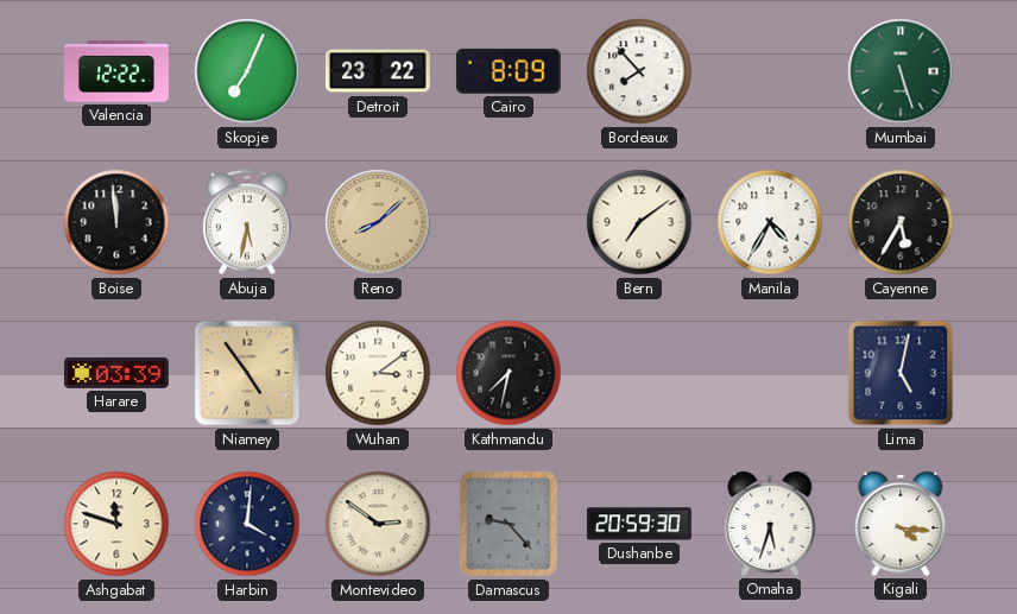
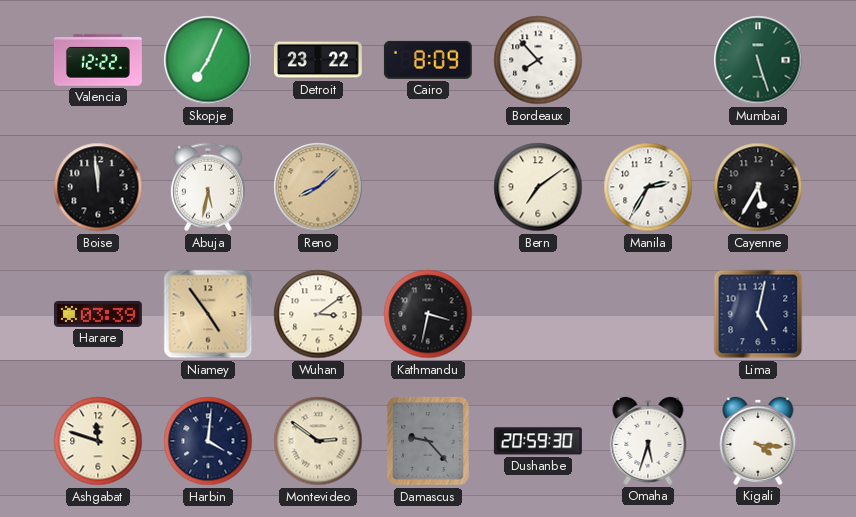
Manila: 4:35 -> 2:35 (648, 187)
Kathmandu: 7:32 -> 3:32 (428, 314)
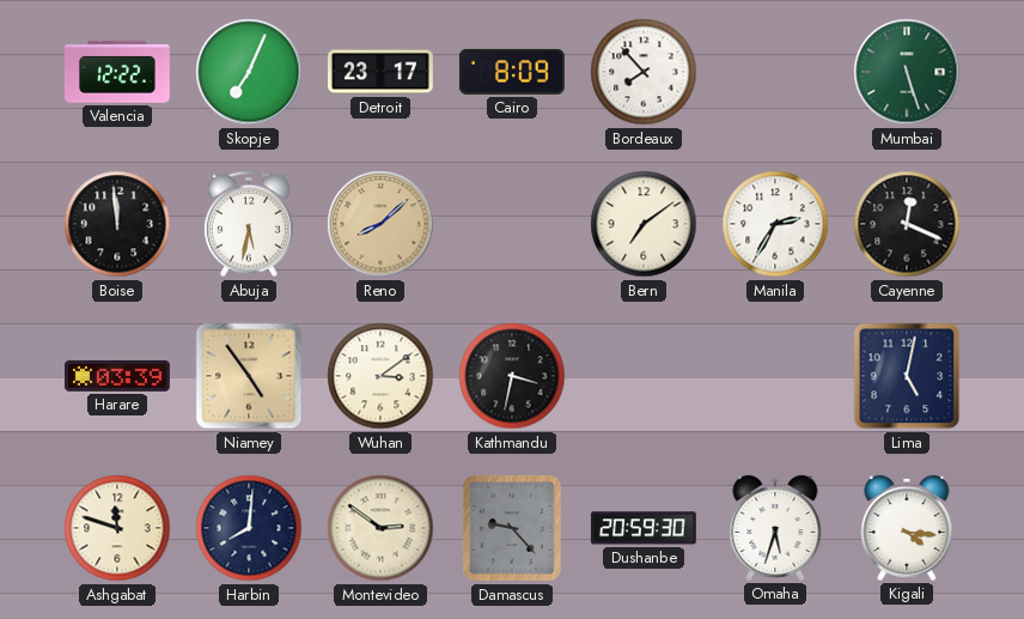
Detroit: 23:22 -> 23:17 (380, 72)
Cayenne: 5:35 -> 12:19 (907, 224)
Harbin: 4:01 -> 8:01 (249, 528)
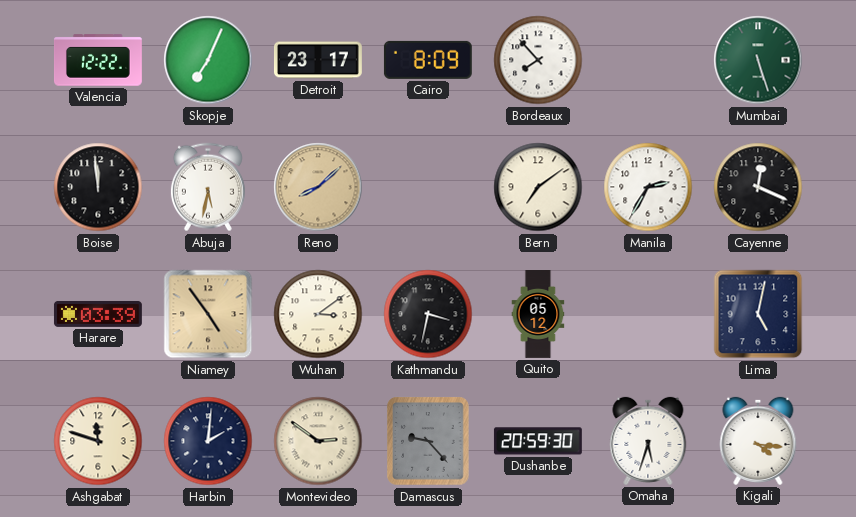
Quito: none -> 05:12 (538, 315)
Harbin: 8:01 -> 2:01 (208, 441)
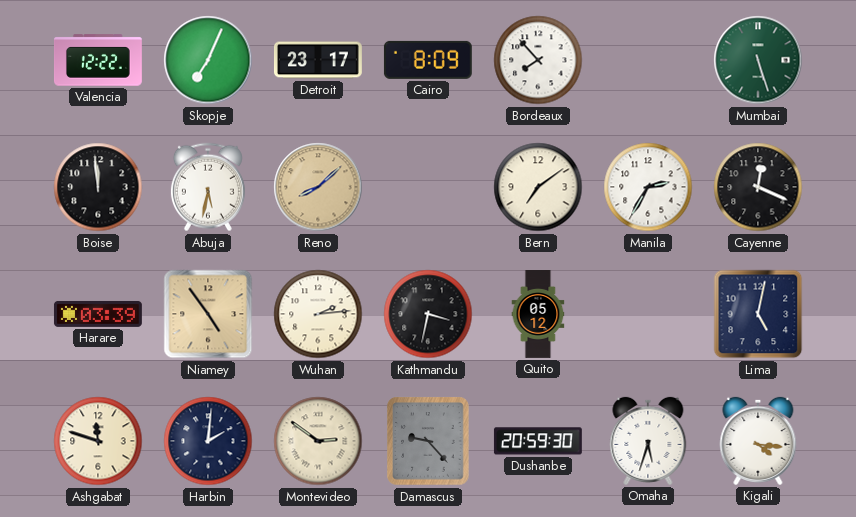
Wuhan: 3:09 -> 2:14 (318, 314)
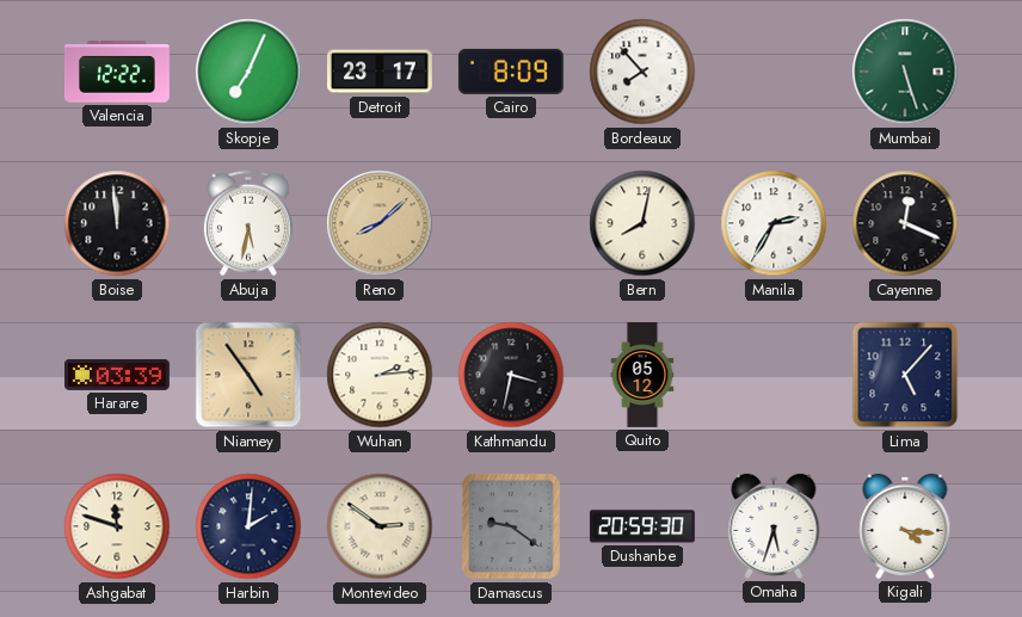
Bern: 7:09 -> 8:02 (642, 223)
Lima: 5:02 -> 5:07 (905, 375)
Damascus: 9:23 -> 9:21 (511, 526)
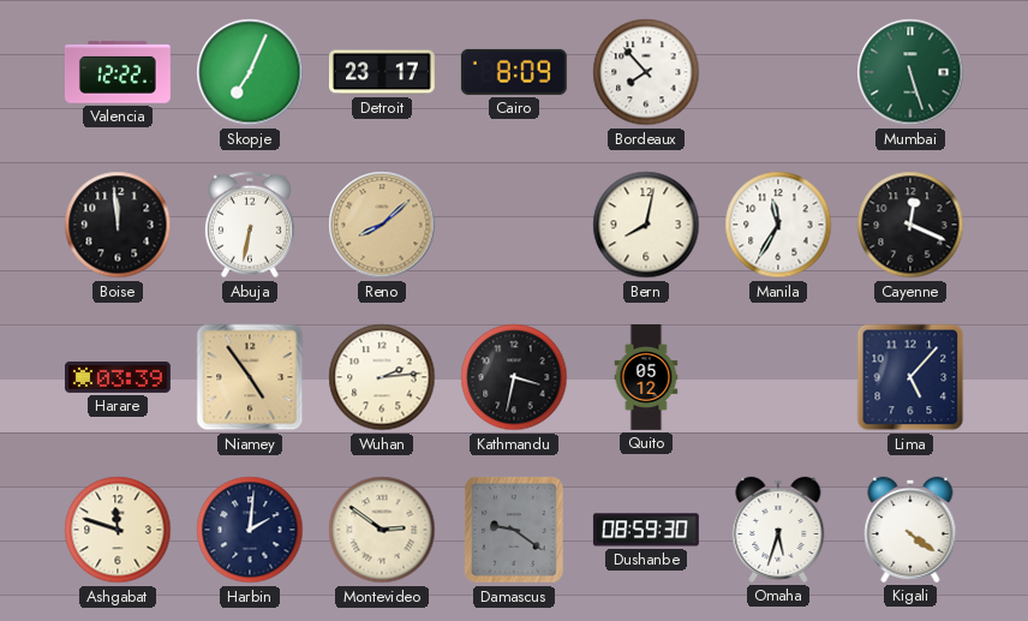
Abuja: 5:32 -> 6:32 (250, 225)
Manila: 2:35 -> 11:35 (778, 225)
Dushanbe: 20:59 -> 08:59 (646, 530)
Kigali: 4:16 -> 4:21 (910, 530)
